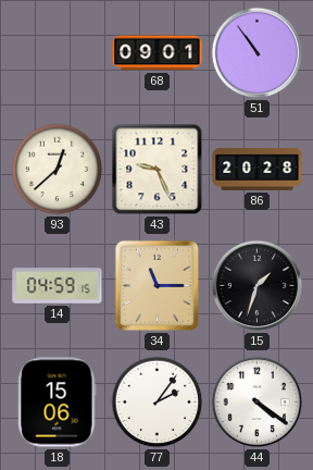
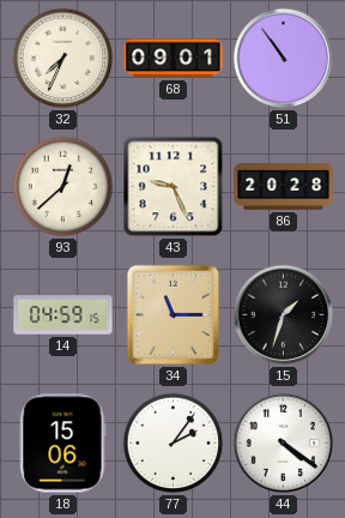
32: none -> 7:34 (63, 59)
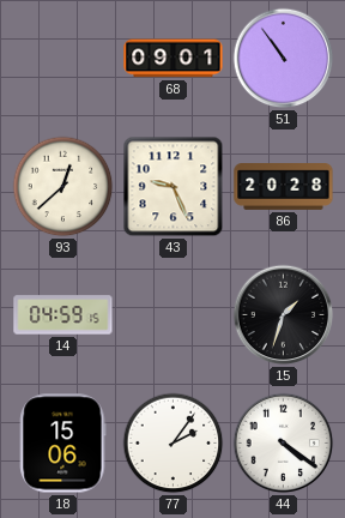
32: 7:34 -> none (63, 59)
34: 11:15 -> none (174, 315)
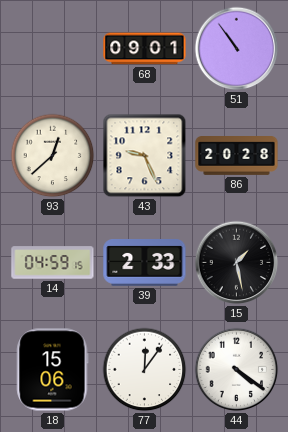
39: none -> 2:33 (145, 263)
15: 1:33 -> 1:28 (237, 263)
77: 2:06 -> 12:06 (145, 370)
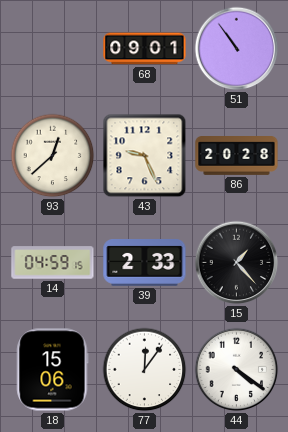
15: 1:28 -> 1:23 (237, 263)
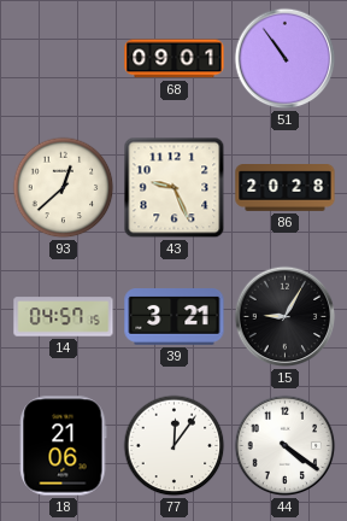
14: 04:59 -> 04:57 (64, 317)
39: 2:33 -> 3:21 (175, 317)
15: 1:23 -> 9:05 (286, 317)
18: 15:06 -> 21:06 (64, 446)
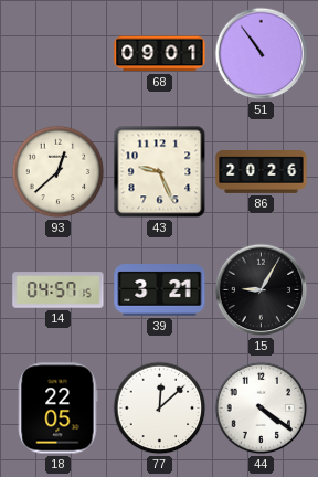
86: 20:28 -> 20:26 (262, 172)
18: 21:06 -> 22:05 (59, 409)
77: 12:06 -> 12:08 (160, 409)
